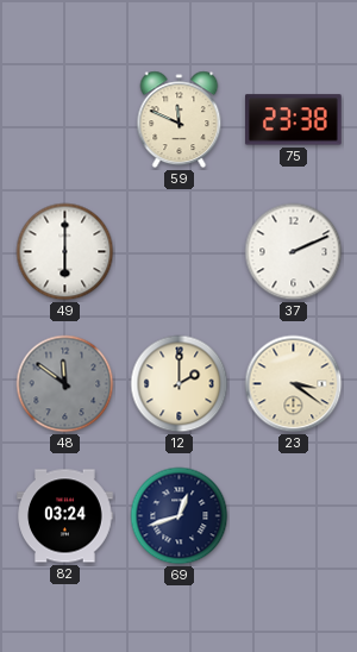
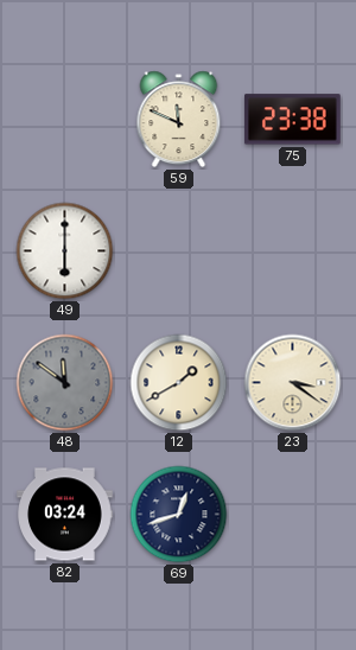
37: 2:11 -> none (294, 252)
12: 2:00 -> 1:40 (179, 383)
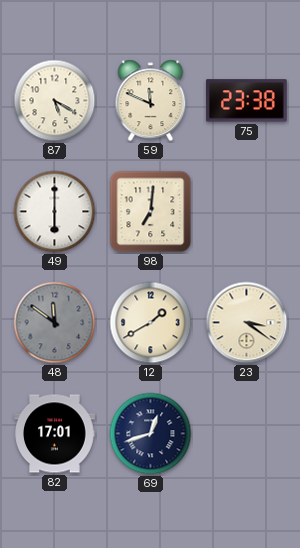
87: none -> 5:20 (55, 101)
98: none -> 7:01 (151, 212)
82: 03:24 -> 17:01 (55, 434)
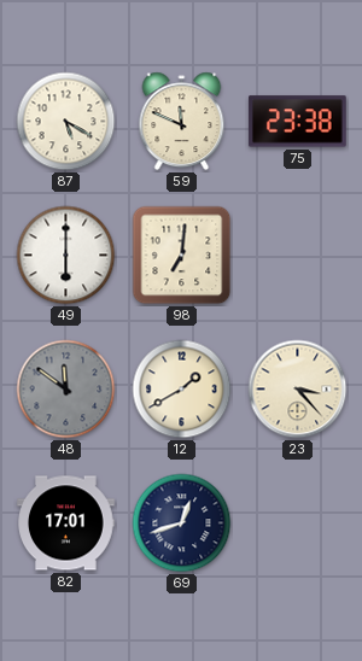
23: 3:21 -> 3:23 (298, 390)
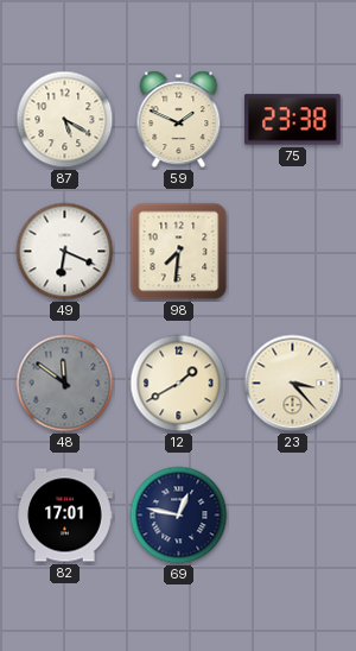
59: 11:49 -> 1:49 (179, 120)
49: 6:00 -> 6:19 (65, 252)
98: 7:01 -> 7:31 (179, 252)
69: 12:42 -> 12:47 (179, 516)
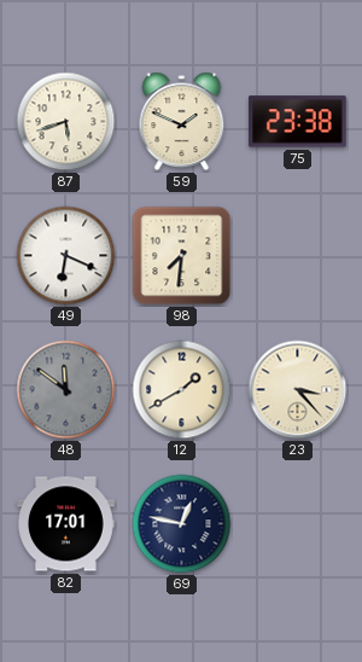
87: 5:20 -> 5:42 (66, 122)
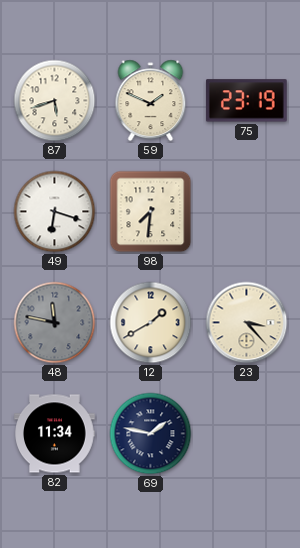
75: 23:38 -> 23:19 (246, 101)
49: 6:19 -> 6:18 (55, 212)
48: 11:51 -> 11:47 (55, 323)
82: 17:01 -> 11:34 (55, 434)
69: 12:47 -> 1:47 (151, 434)
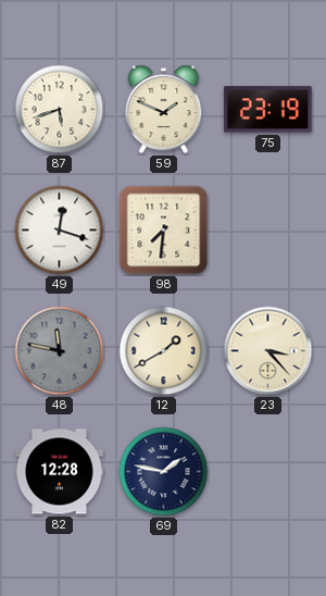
49: 6:18 -> 12:18 (60, 231)
82: 11:34 -> 12:28 (60, 472)
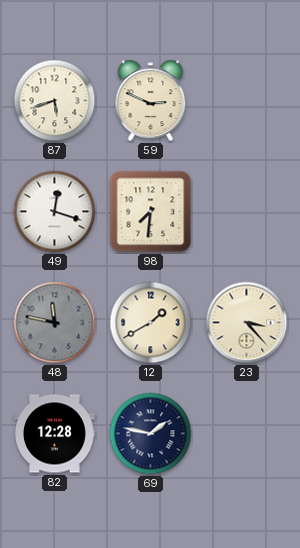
59: 1:49 -> 2:49 (151, 101)
75: 23:19 -> none (267, 110)
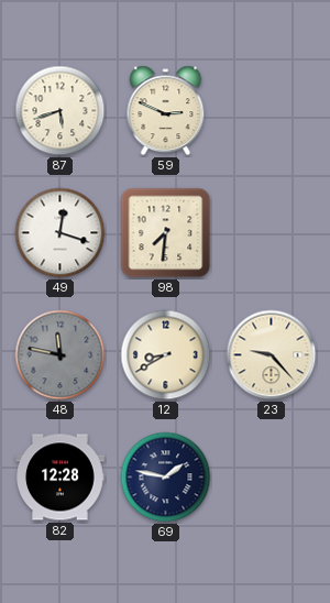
12: 1:40 -> 8:40 (166, 355)
23: 3:23 -> 9:23 (272, 355)
